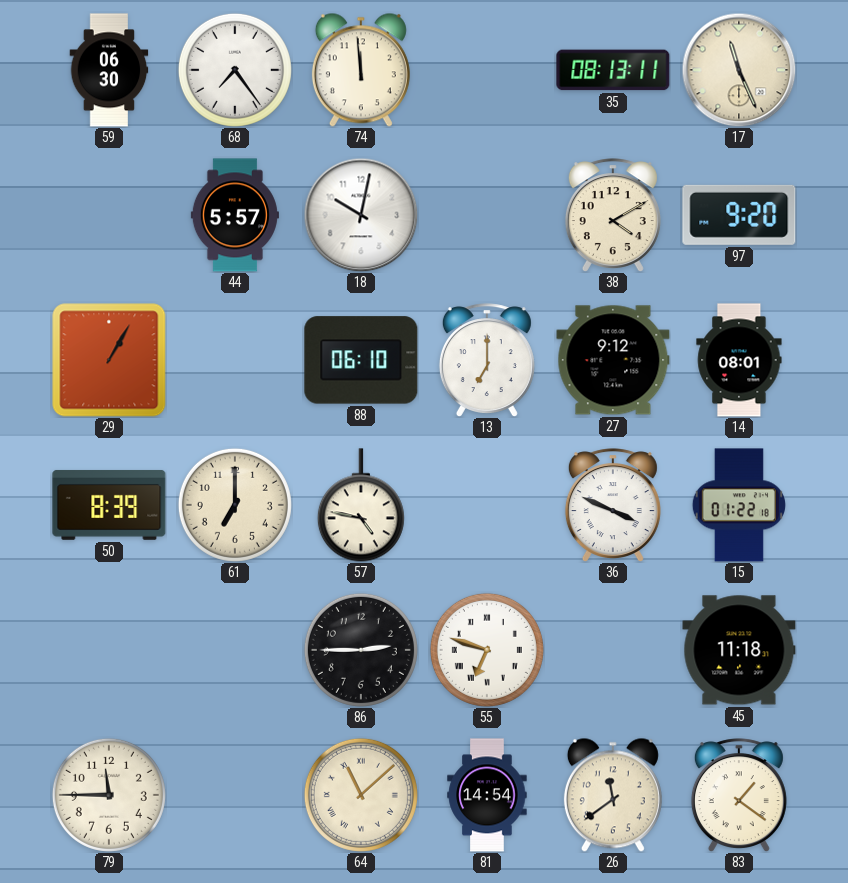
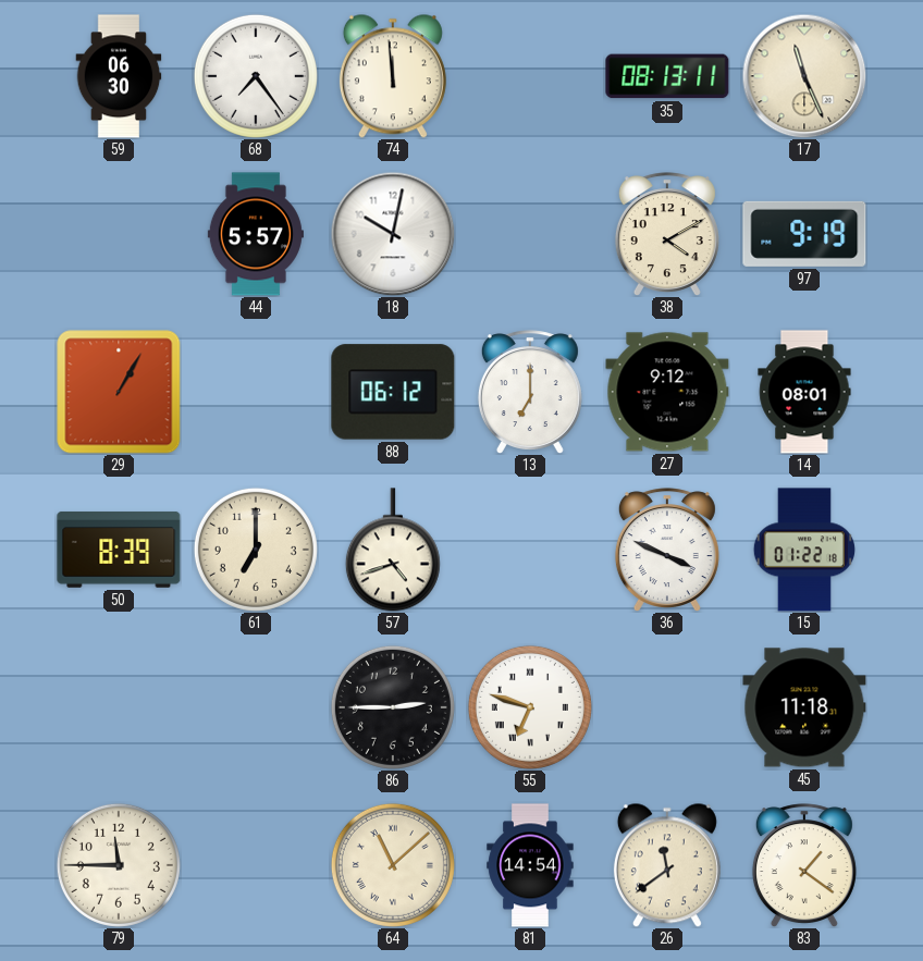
97: 9:20 -> 9:19 (804, 234)
88: 06:10 -> 06:12 (393, 392)
57: 4:47 -> 4:42 (393, 550)
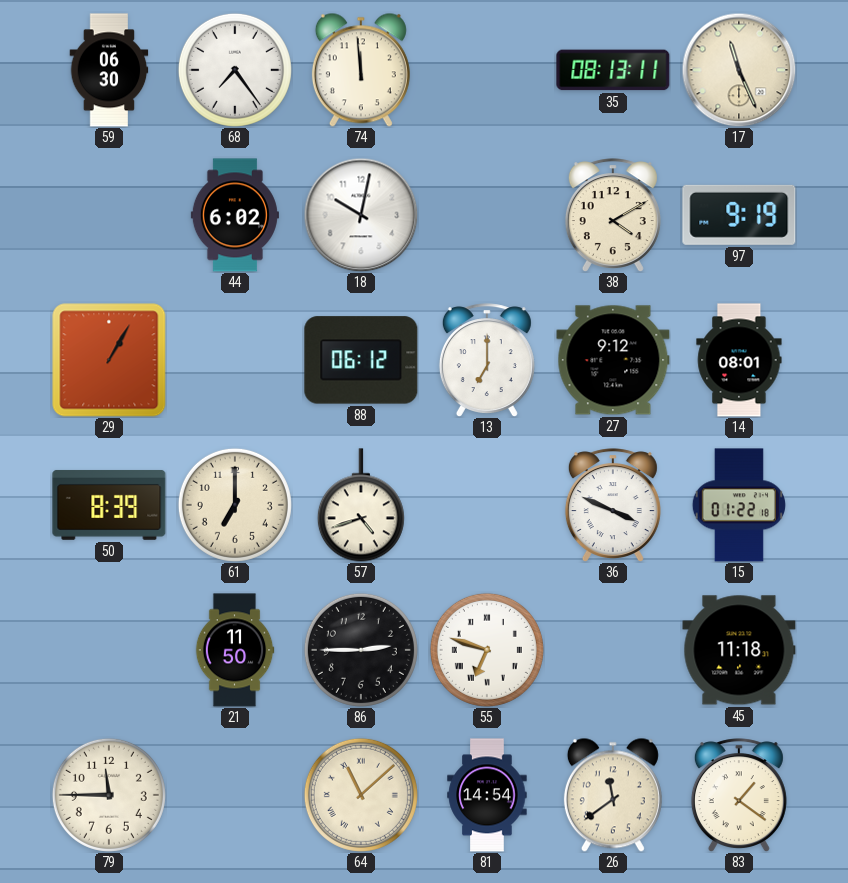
44: 5:57 -> 6:02 (235, 215)
21: none -> 11:50 (235, 650)
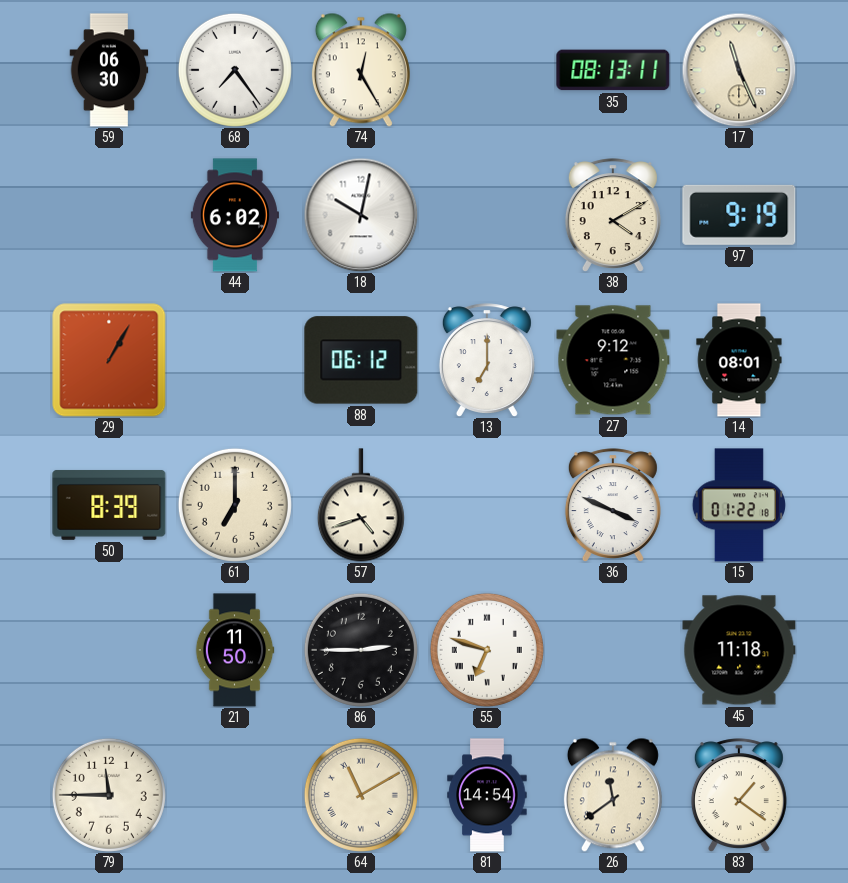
74: 11:59 -> 12:25 (361, 70)
64: 11:08 -> 11:10 (361, 795)
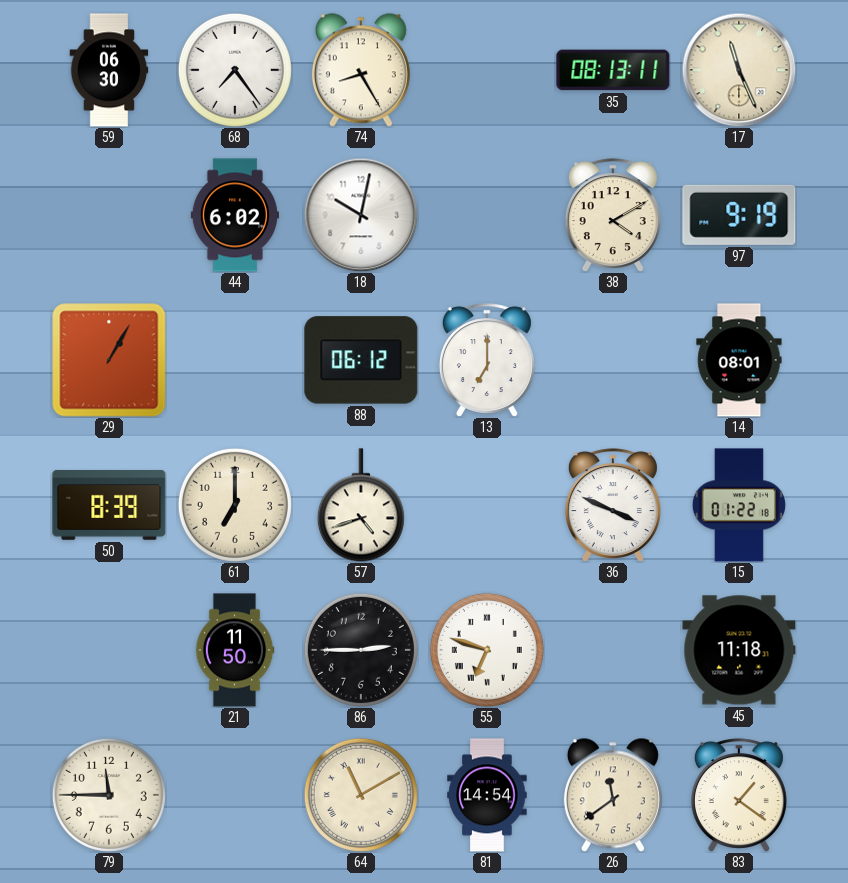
74: 12:25 -> 8:25 (361, 70)
27: 9:12 -> none (613, 360)
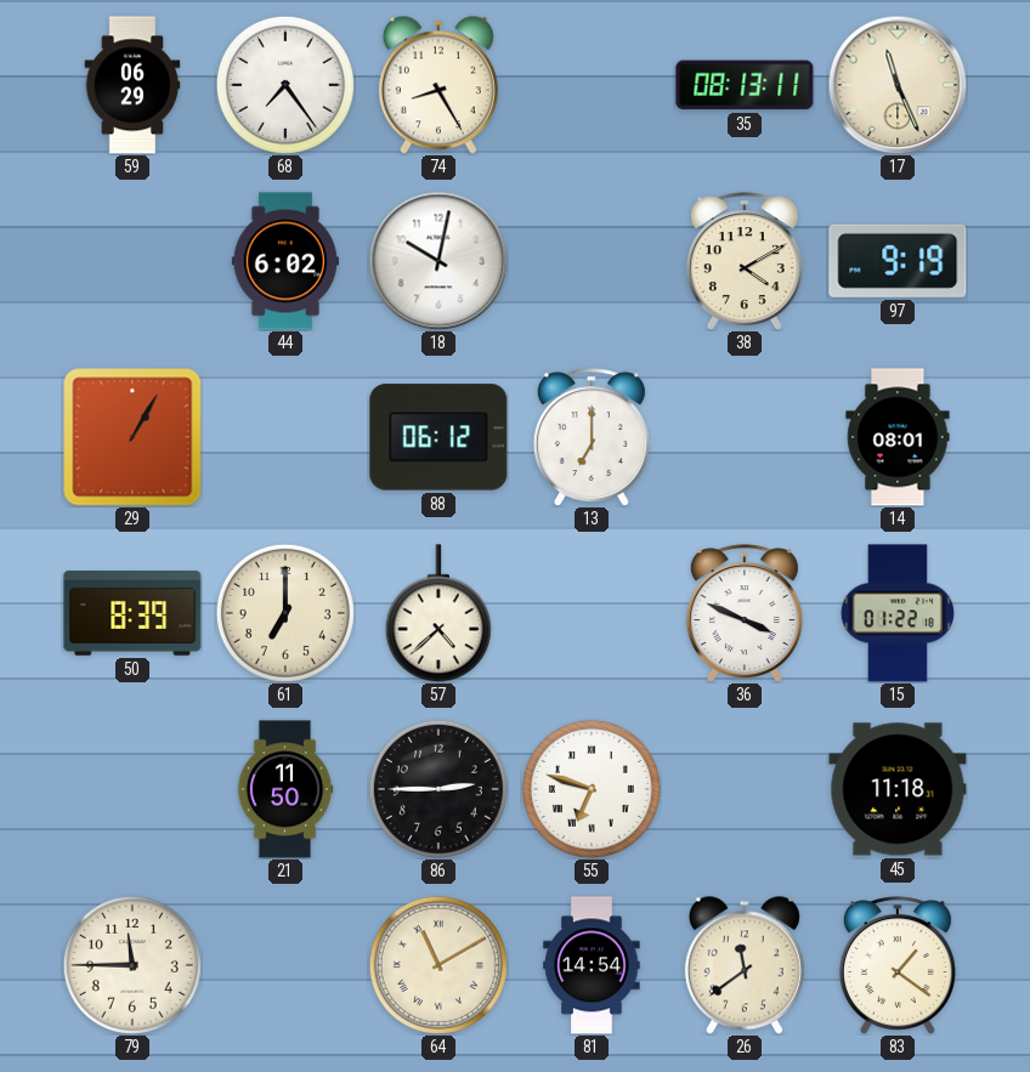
59: 06:30 -> 06:29 (132, 85)
57: 4:42 -> 4:38 (438, 613)
